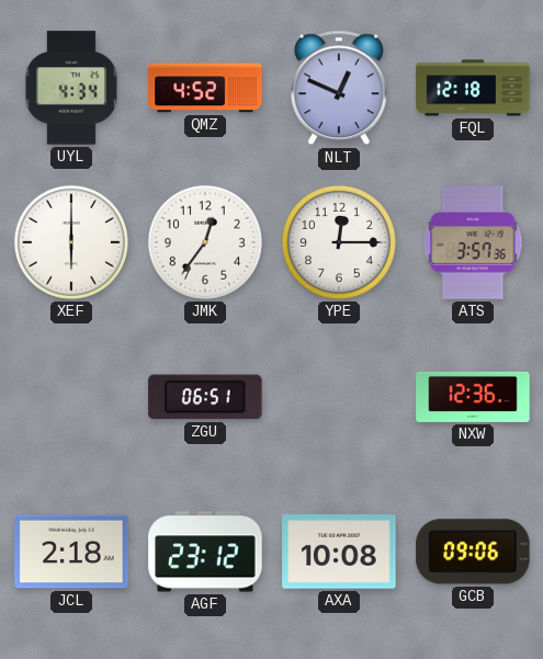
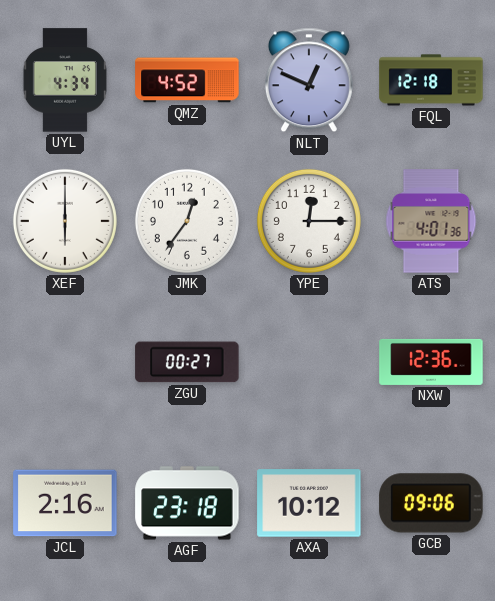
ATS: 3:57 -> 4:01 (431, 221)
ZGU: 06:51 -> 00:27 (187, 362)
JCL: 2:18 -> 2:16 (65, 503)
AGF: 23:12 -> 23:18 (187, 503)
AXA: 10:08 -> 10:12 (309, 503)
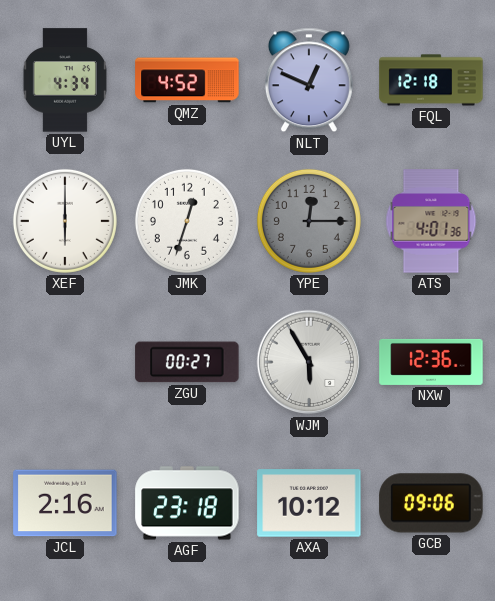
JMK: 12:36 -> 12:33 (187, 221)
YPE dial: white -> grey (309, 221)
WJM: none -> 5:55 (309, 362)
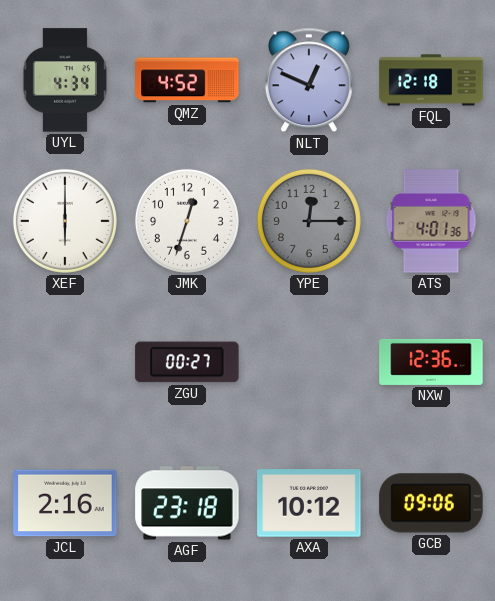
WJM: 5:55 -> none (309, 362)
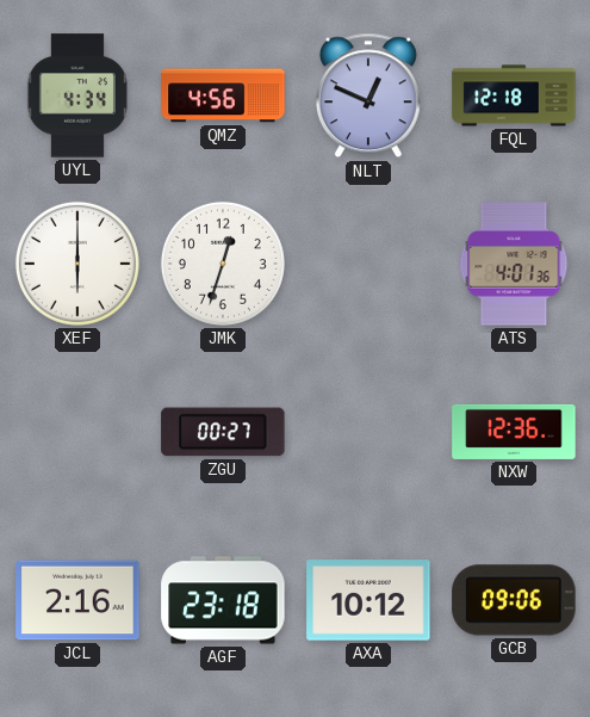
QMZ: 4:52 -> 4:56 (223, 95)
YPE: 12:15 -> none (309, 221)
